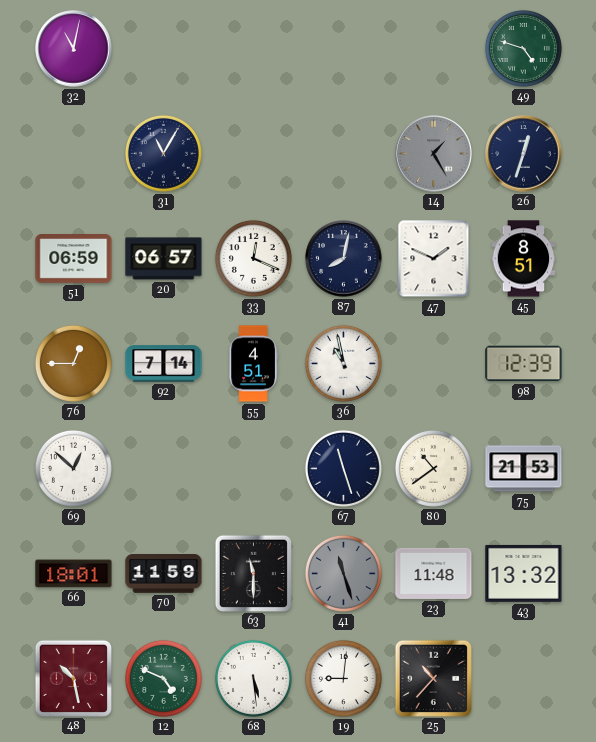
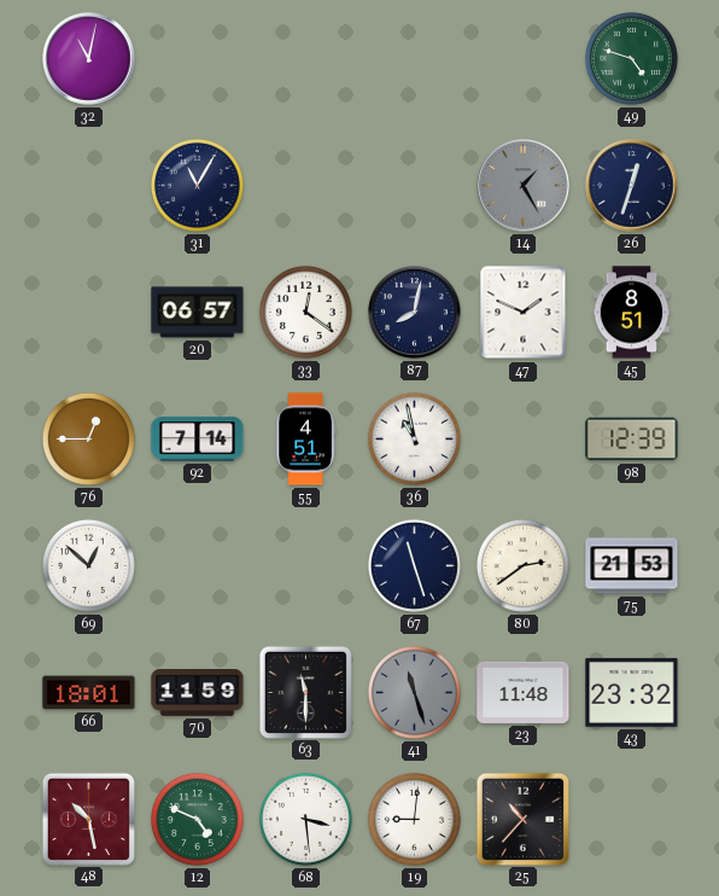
51: 06:59 -> none (74, 259)
33: 12:19 -> 12:21 (305, 312)
80: 10:39 -> 2:39 (522, 565)
43: 13:32 -> 23:32 (632, 692)
68: 5:29 -> 3:29 (305, 819)
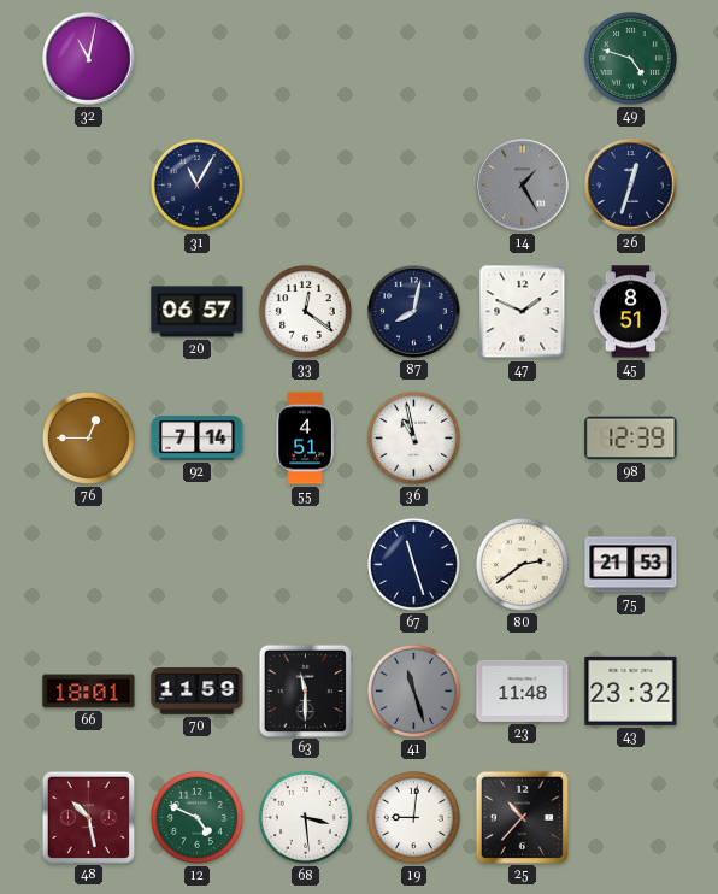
69: 12:52 -> none (88, 565)
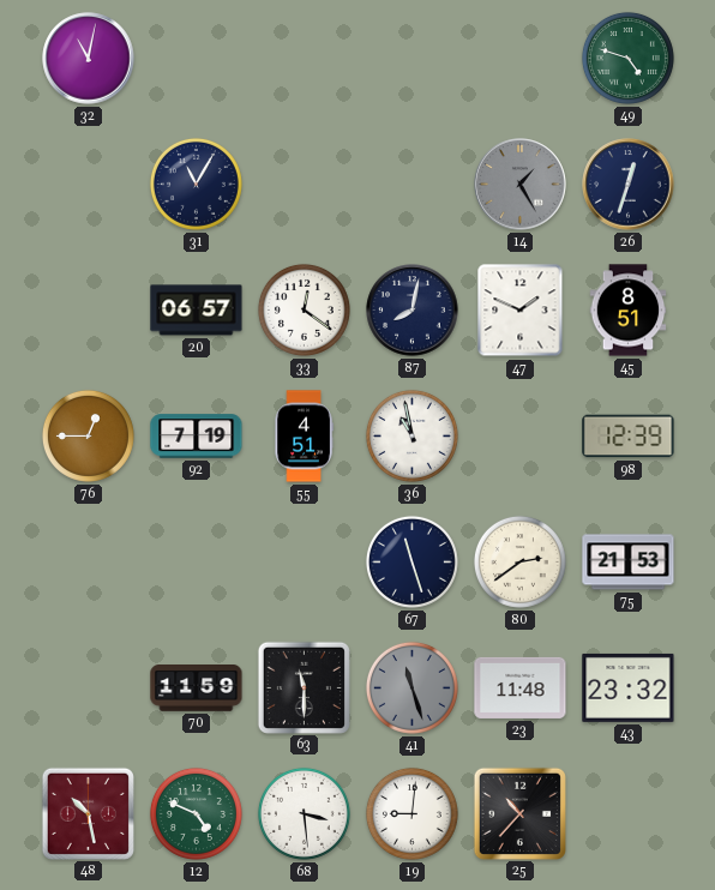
92: 7:14 -> 7:19 (197, 437)
66: 18:01 -> none (89, 692)
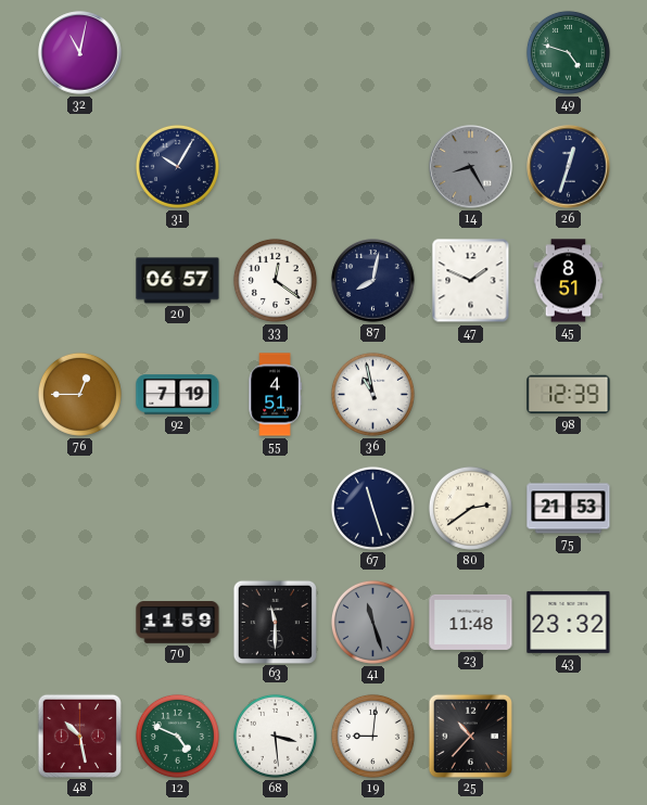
31: 11:05 -> 10:05 (177, 166)
14: 1:25 -> 8:25 (471, 167)
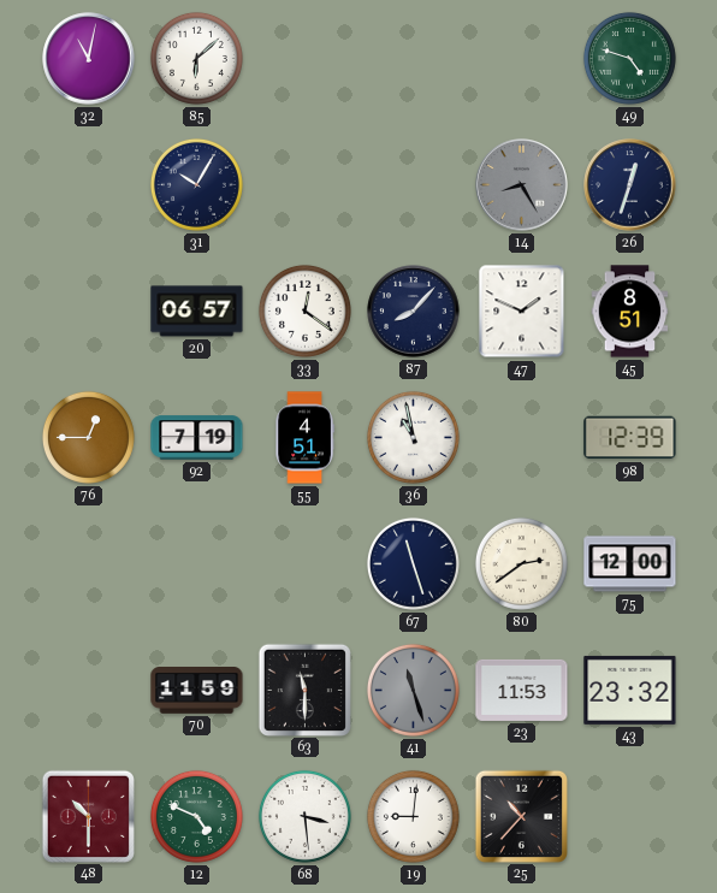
85: none -> 6:08 (196, 58)
87: 8:02 -> 8:07 (414, 312)
75: 21:53 -> 12:00 (630, 564)
23: 11:48 -> 11:53 (522, 690)
48: 10:28 -> 10:30 (88, 816)
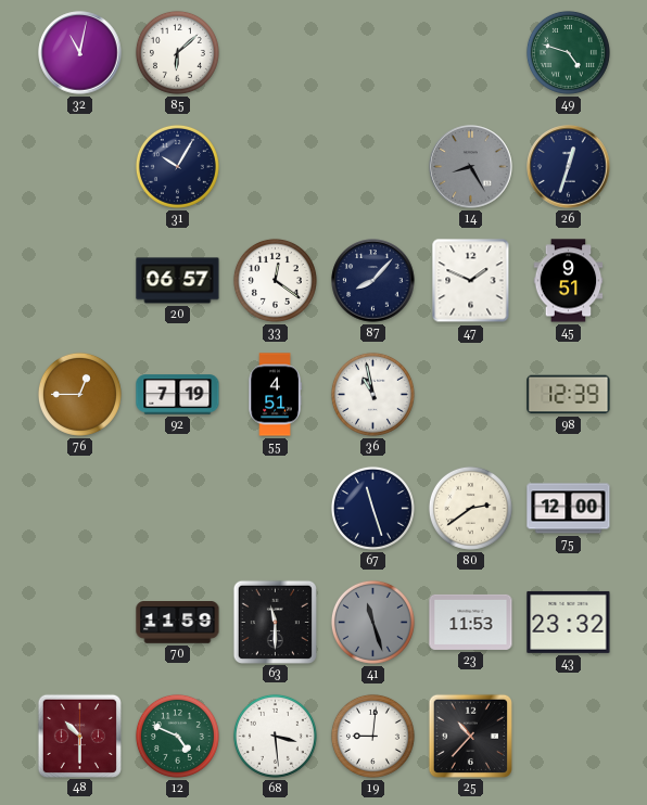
45: 8:51 -> 9:51 (569, 281)
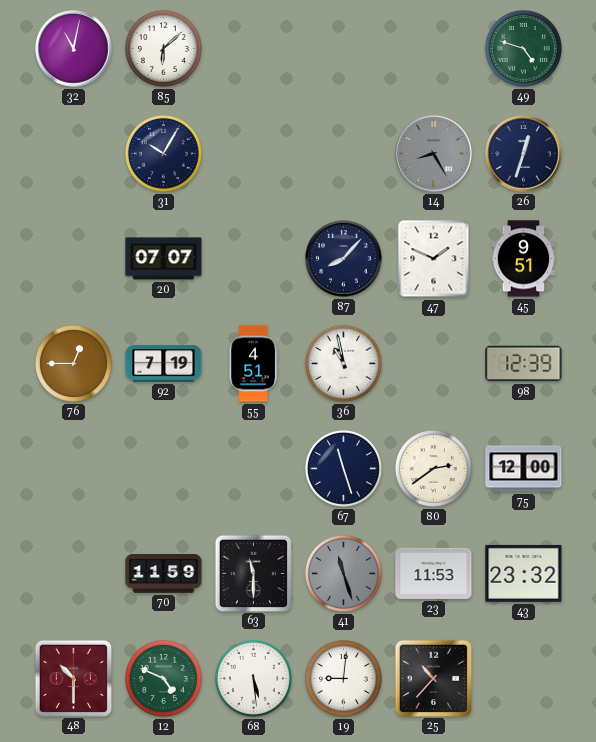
20: 06:57 -> 07:07 (164, 259)
33: 12:21 -> none (275, 280)
68: 3:29 -> 5:29 (253, 678)
